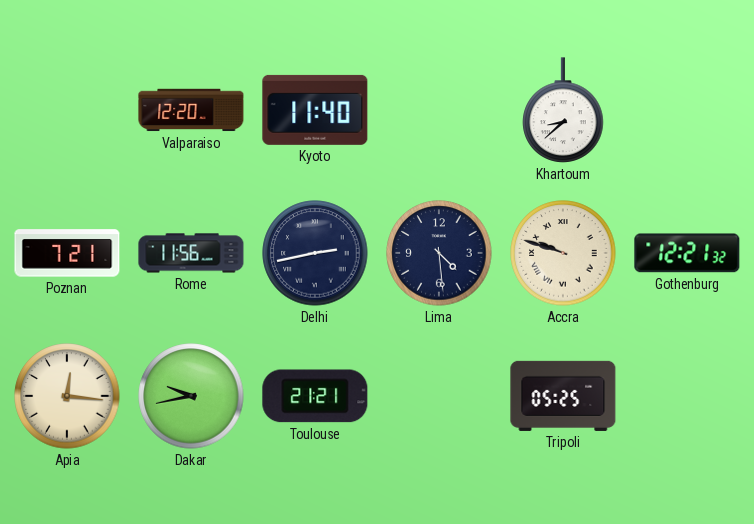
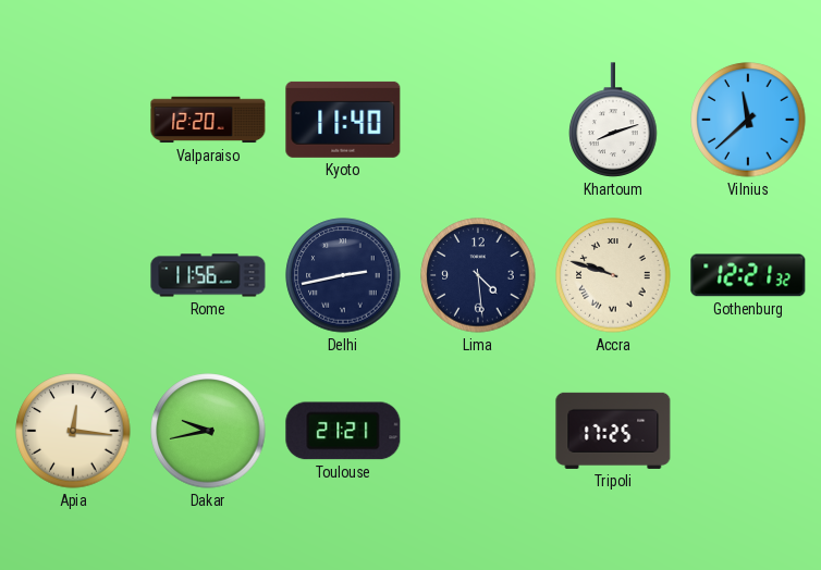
Khartoum: 8:38 -> 8:12 (613, 120)
Vilnius: none -> 11:38 (748, 120)
Poznan: 7:21 -> none (67, 253)
Tripoli: 05:25 -> 17:25 (613, 431)
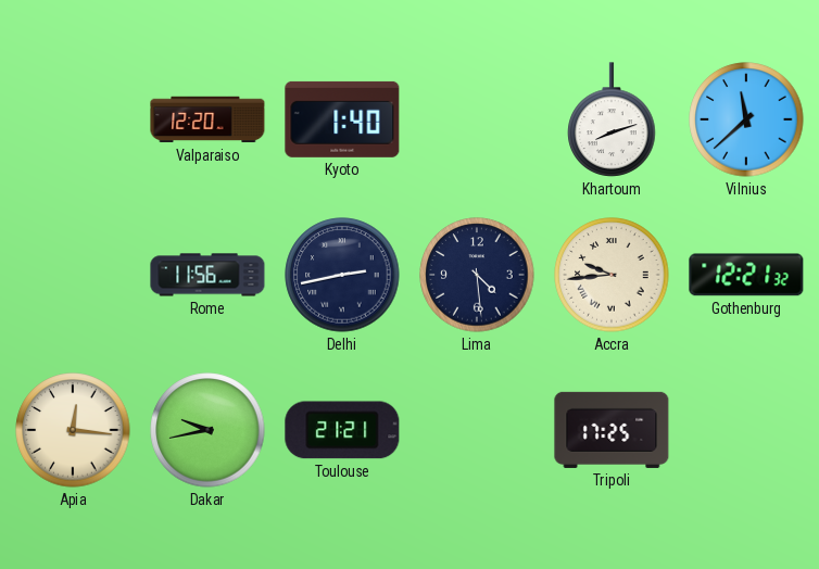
Kyoto: 11:40 -> 1:40 (342, 119)
Accra: 9:48 -> 9:44 (612, 275)
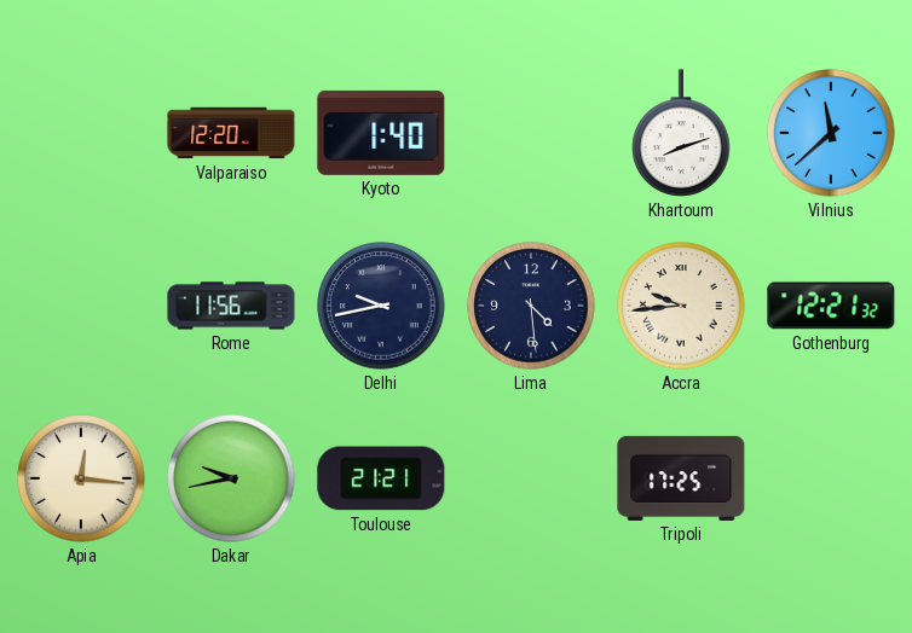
Delhi: 2:43 -> 9:43 (381, 306)
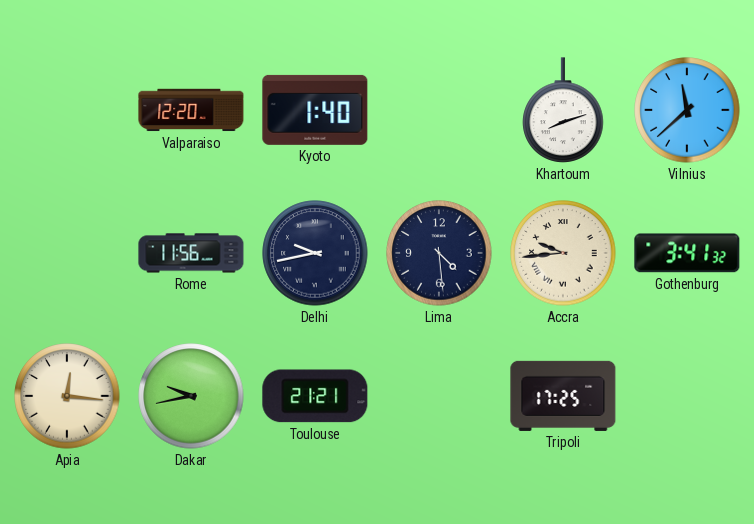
Gothenburg: 12:21 -> 3:41 (687, 253)
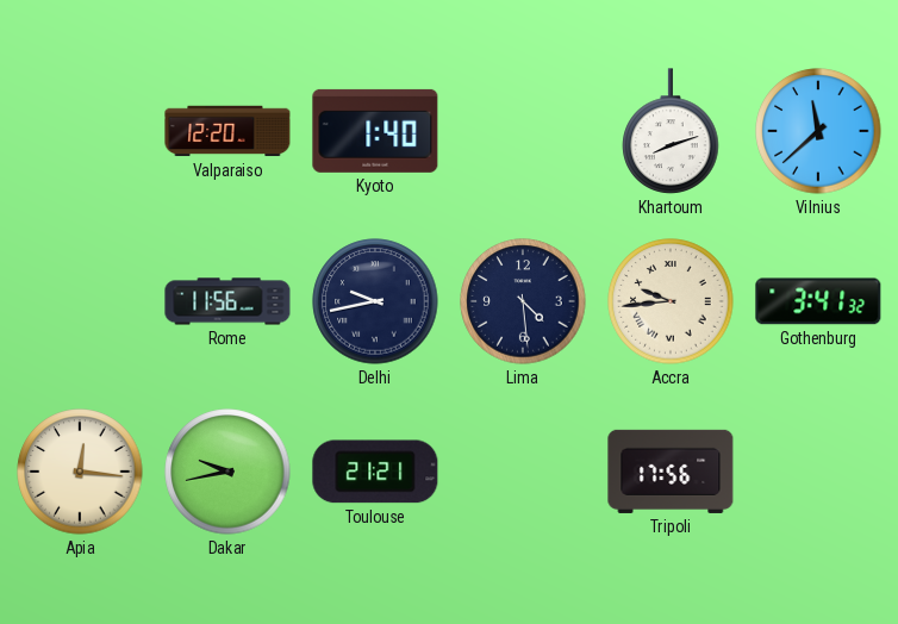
Tripoli: 17:25 -> 17:56 (671, 472)
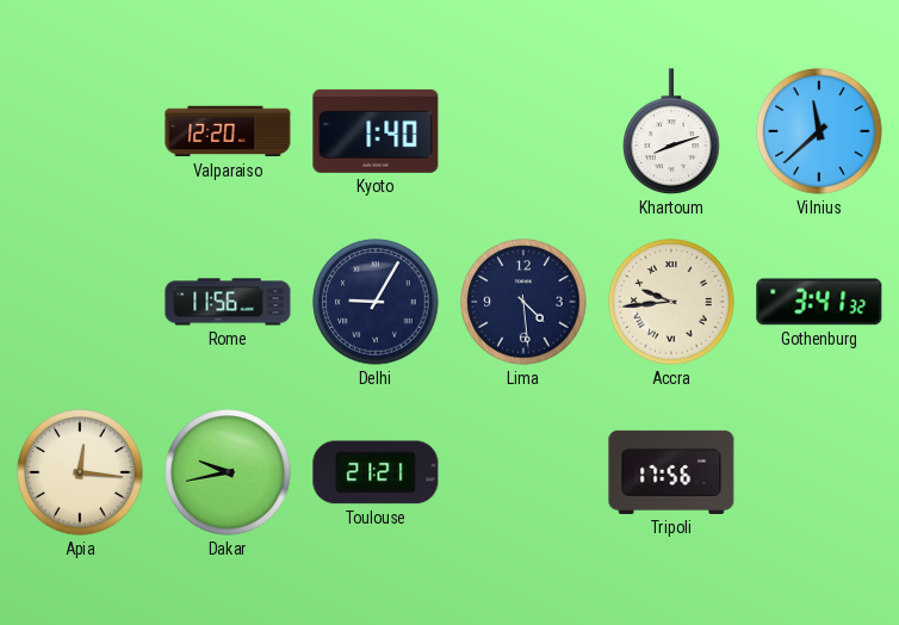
Delhi: 9:43 -> 9:05 (376, 302)
